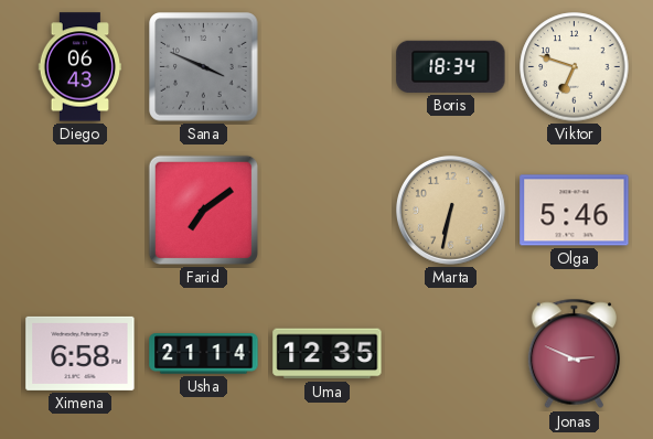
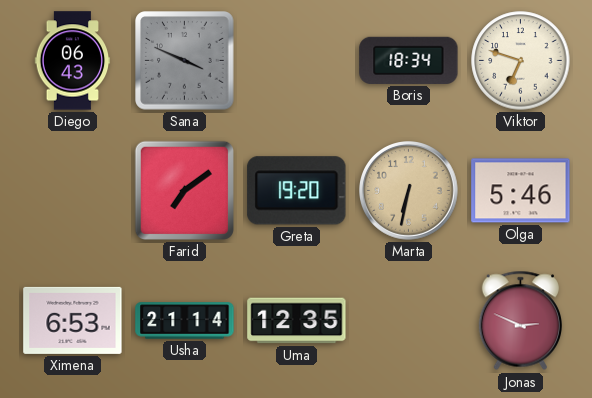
Greta: none -> 19:20 (297, 191)
Ximena: 6:58 -> 6:53 (73, 320)
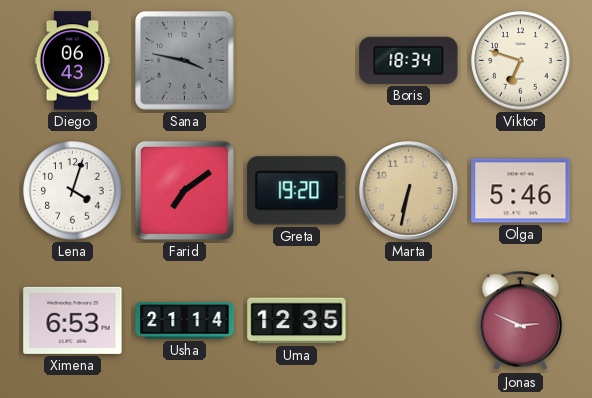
Sana: 3:49 -> 3:47 (185, 61)
Lena: none -> 4:03 (73, 191)
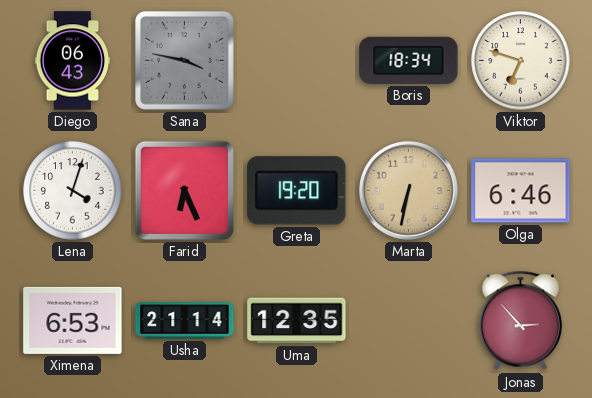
Farid: 7:09 -> 6:26 (184, 190)
Olga: 5:46 -> 6:46 (521, 191)
Jonas: 2:49 -> 2:53 (520, 321)
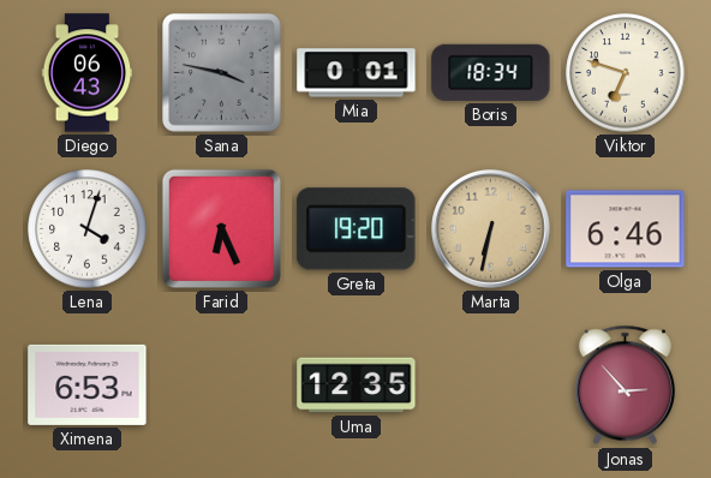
Mia: none -> 0:01 (357, 73)
Usha: 21:14 -> none (185, 321)
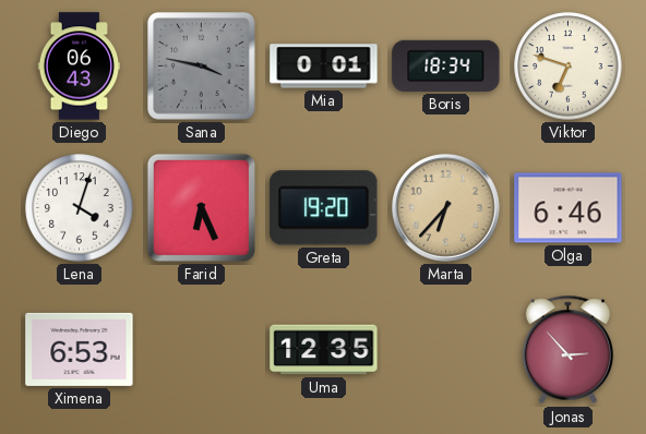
Marta: 6:32 -> 6:37 (446, 208)
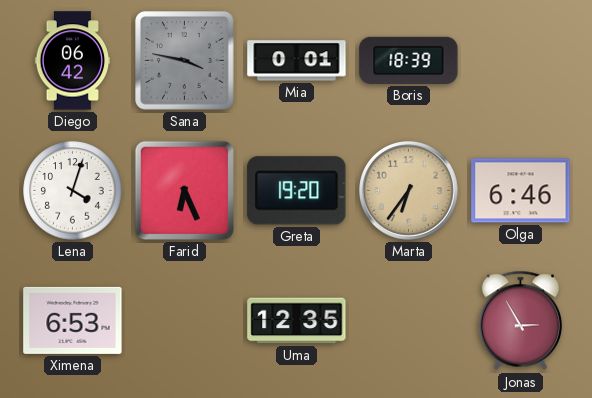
Diego: 06:43 -> 06:42 (73, 61)
Boris: 18:34 -> 18:39 (409, 60)
Viktor: 6:48 -> none (569, 67)
Marta: 6:37 -> 6:36 (409, 191)
Jonas: 2:53 -> 2:55 (520, 321)
